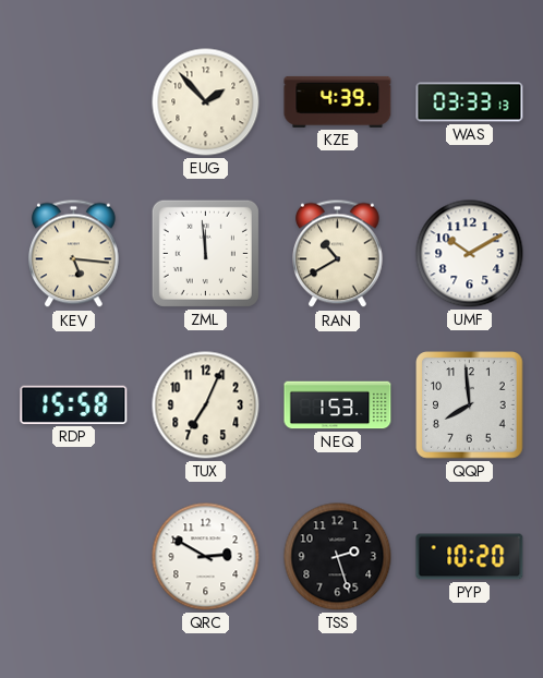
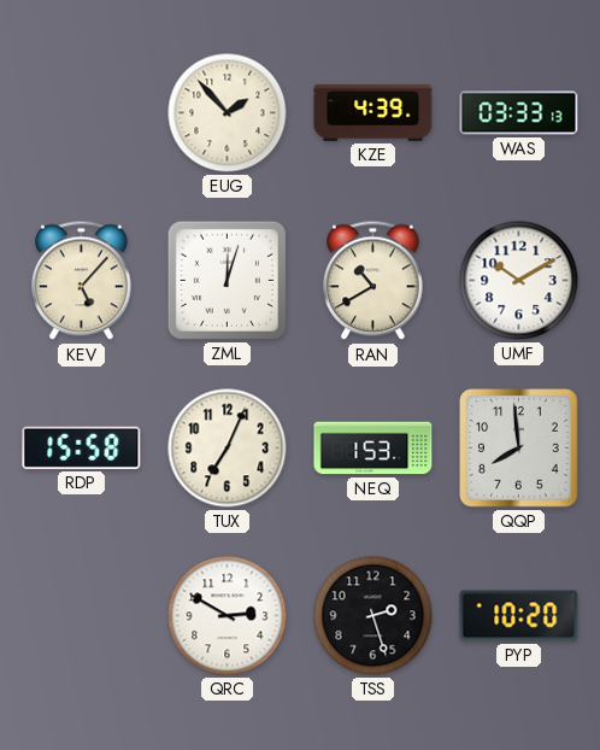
KEV: 5:16 -> 5:07 (82, 281)
ZML: 11:59 -> 12:03 (227, 280)
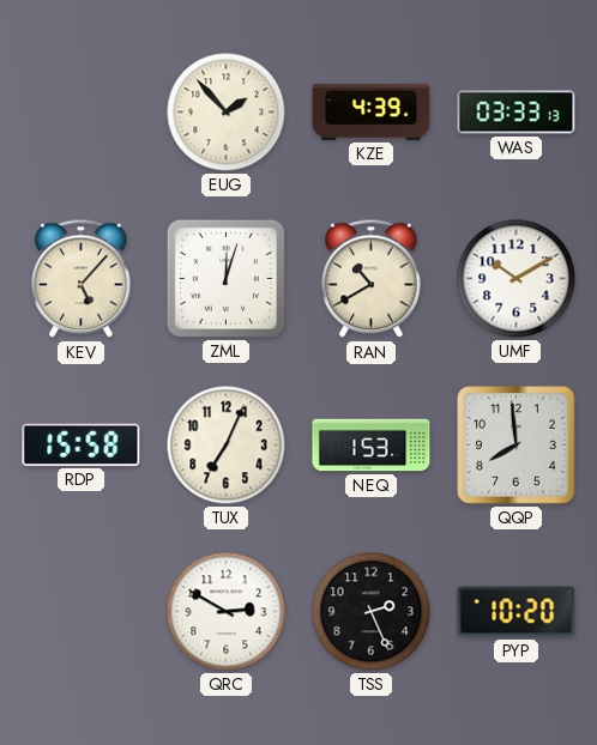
TSS: 2:27 -> 2:26 (372, 612)
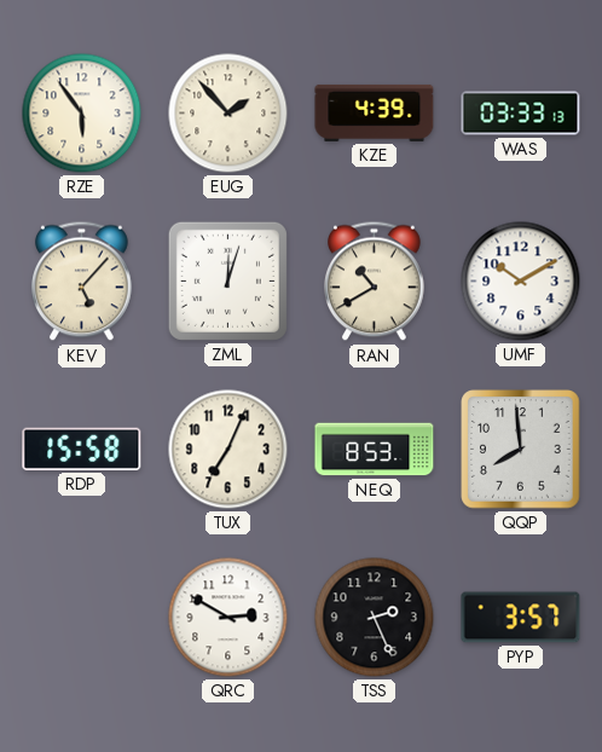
RZE: none -> 5:54 (82, 114)
NEQ: 1:53 -> 8:53 (375, 450)
PYP: 10:20 -> 3:57 (521, 618)
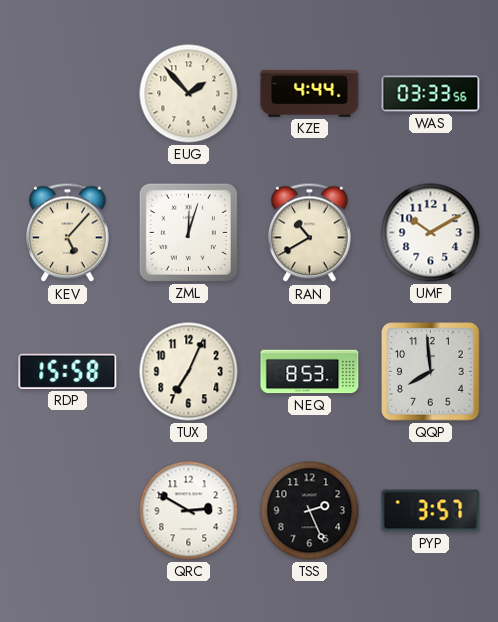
RZE: 5:54 -> none (82, 114)
KZE: 4:39 -> 4:44 (310, 93)
WAS: 03:33:13 -> 03:33:56 (431, 94)
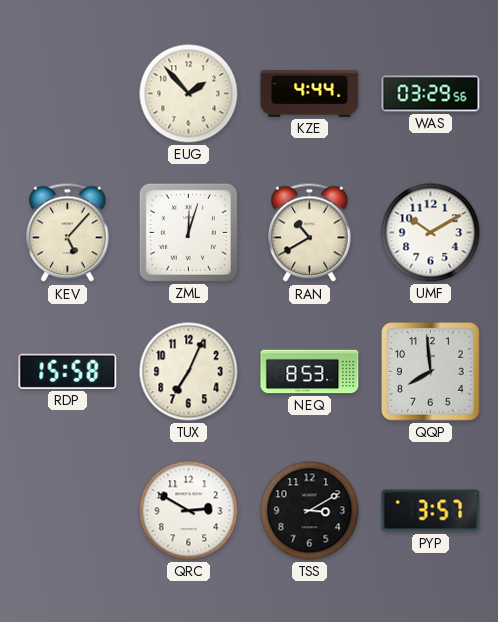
WAS: 03:33 -> 03:29 (431, 94)
TSS: 2:26 -> 3:10 (310, 511)
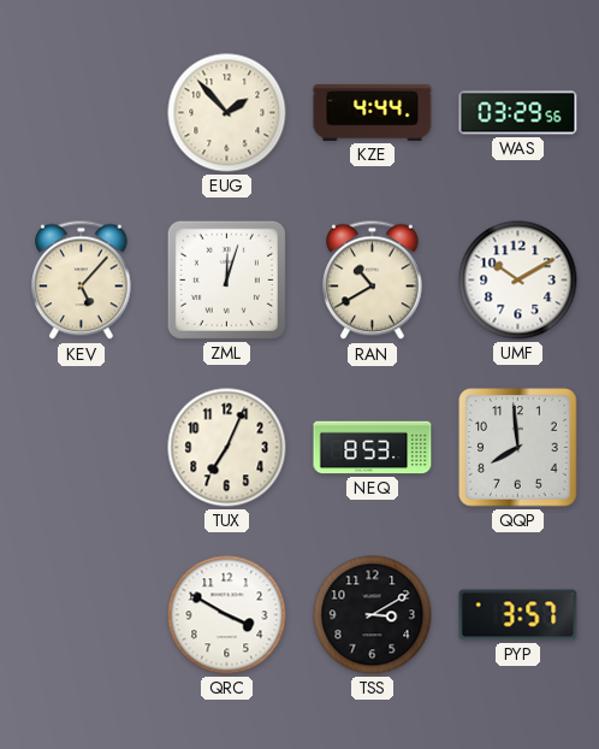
RDP: 15:58 -> none (68, 371)
QRC: 2:50 -> 3:50 (227, 615)
